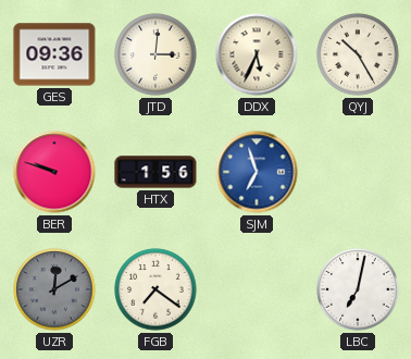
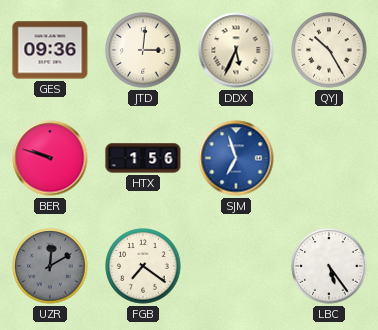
LBC: 7:02 -> 5:24 (329, 266)
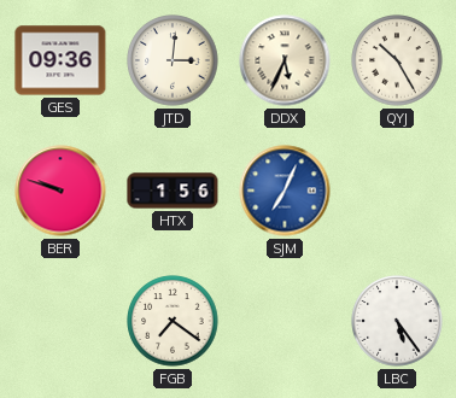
SJM: 6:57 -> 7:04 (285, 191)
UZR: 12:10 -> none (50, 266)
